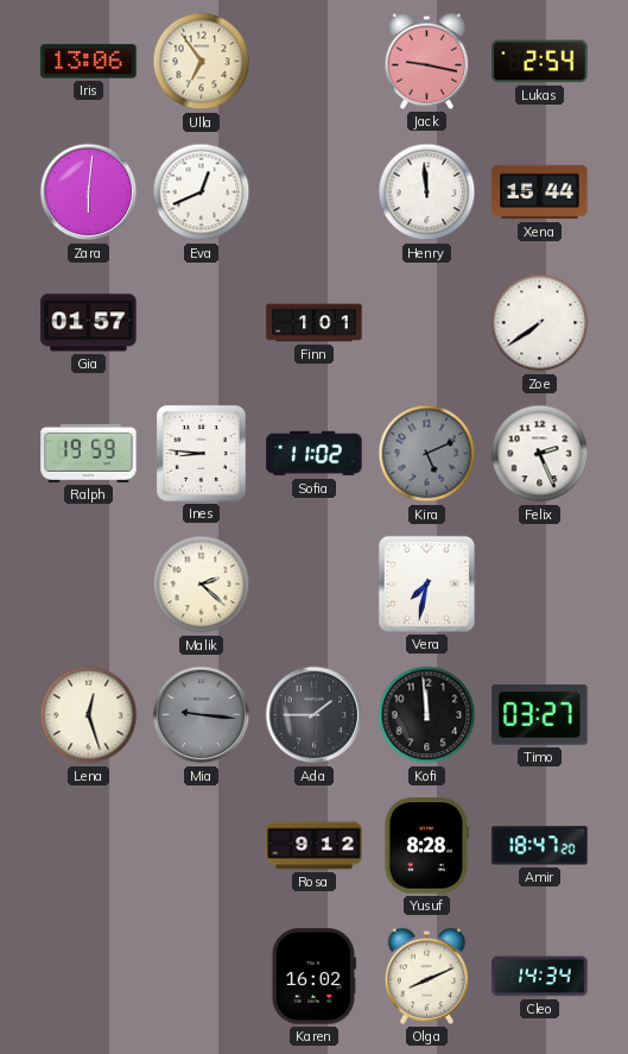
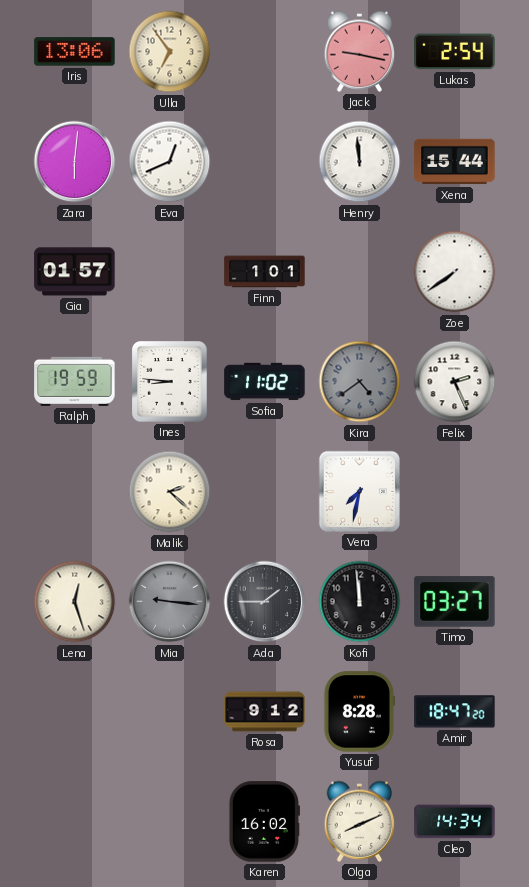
Kira: 5:11 -> 4:39 (360, 382)
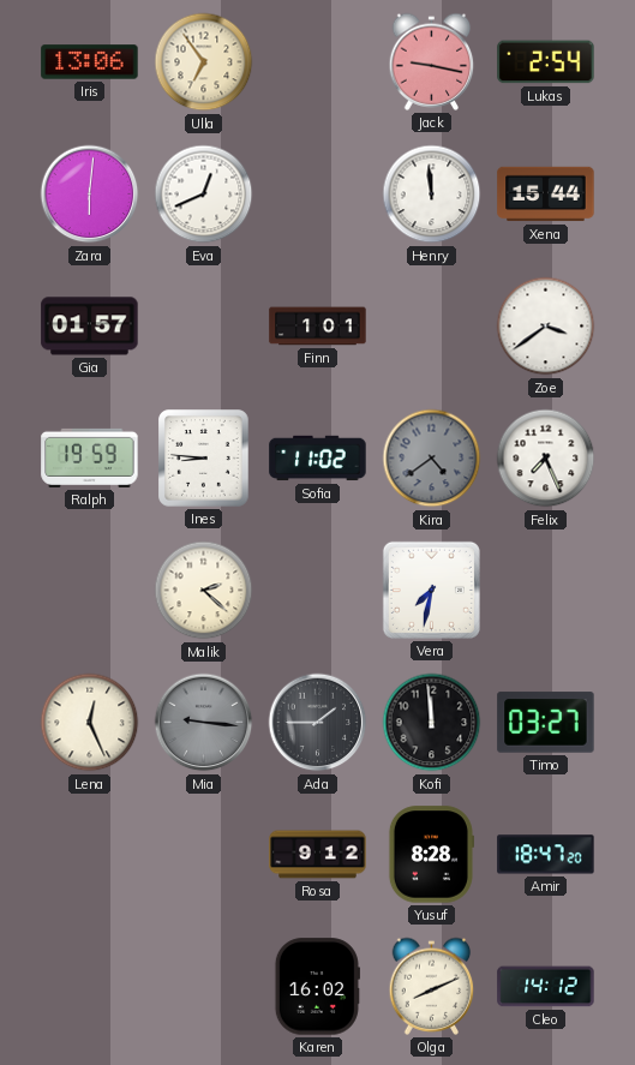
Zoe: 7:39 -> 3:39 (546, 327)
Felix: 2:26 -> 7:26 (546, 459)
Lena: 12:27 -> 12:26 (90, 723)
Cleo: 14:34 -> 14:12 (546, 987)
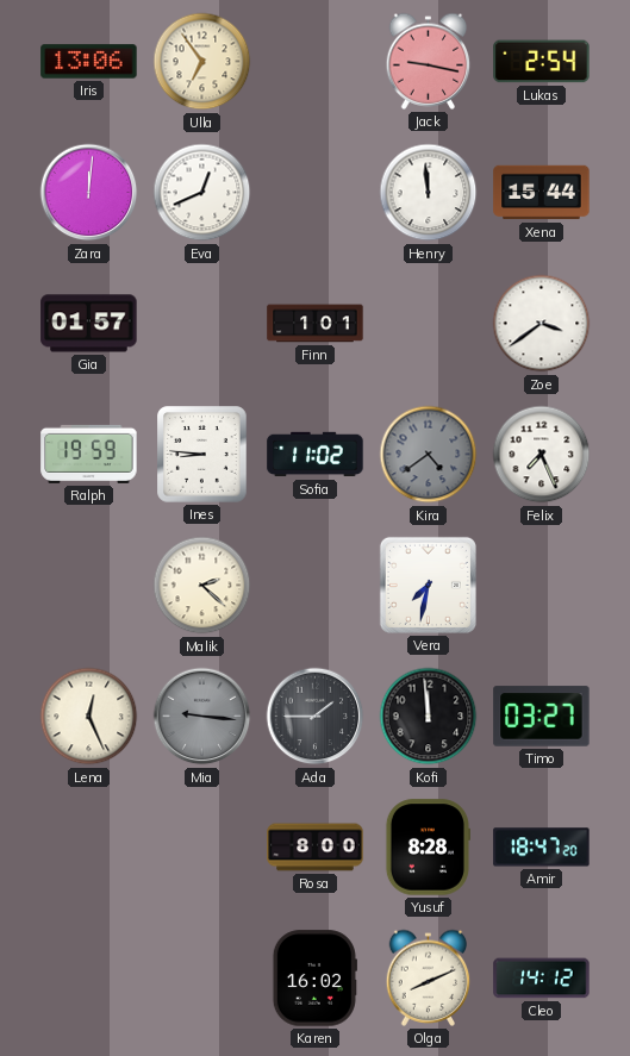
Zara: 6:01 -> 12:01 (89, 193)
Rosa: 9:12 -> 8:00 (316, 848)
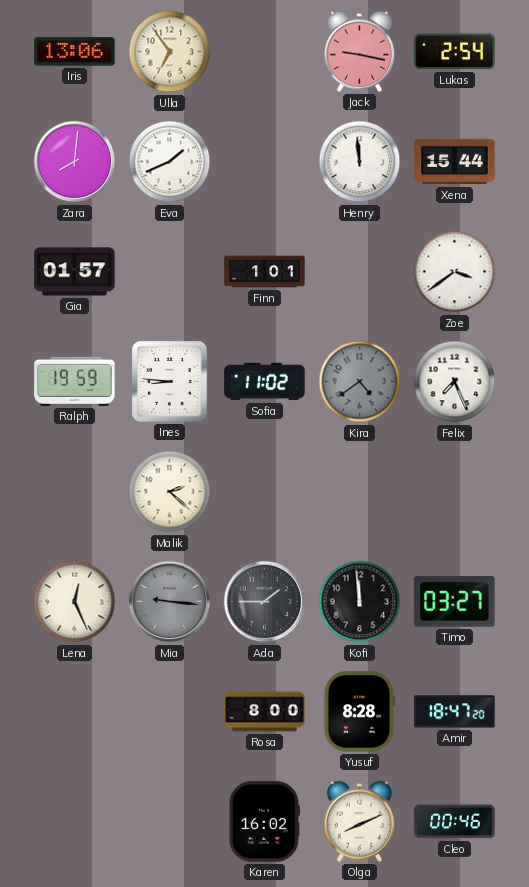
Zara: 12:01 -> 8:01 (75, 162)
Eva: 12:41 -> 1:41 (170, 162)
Vera: 7:32 -> none (428, 585)
Cleo: 14:12 -> 00:46 (455, 822)
